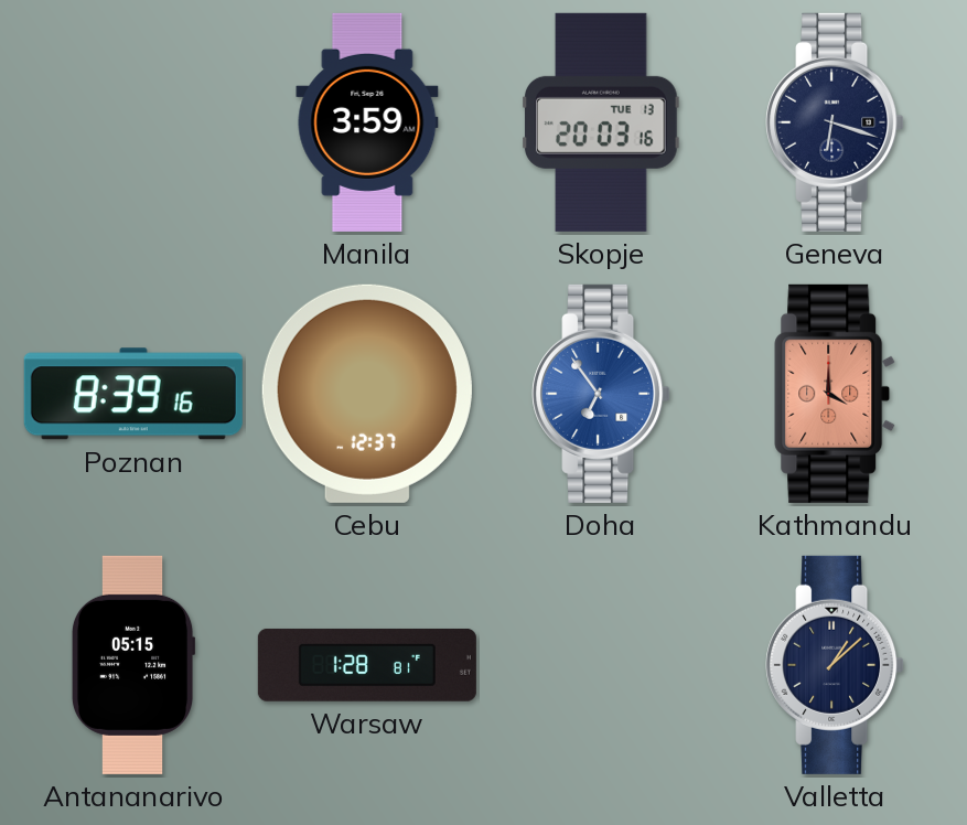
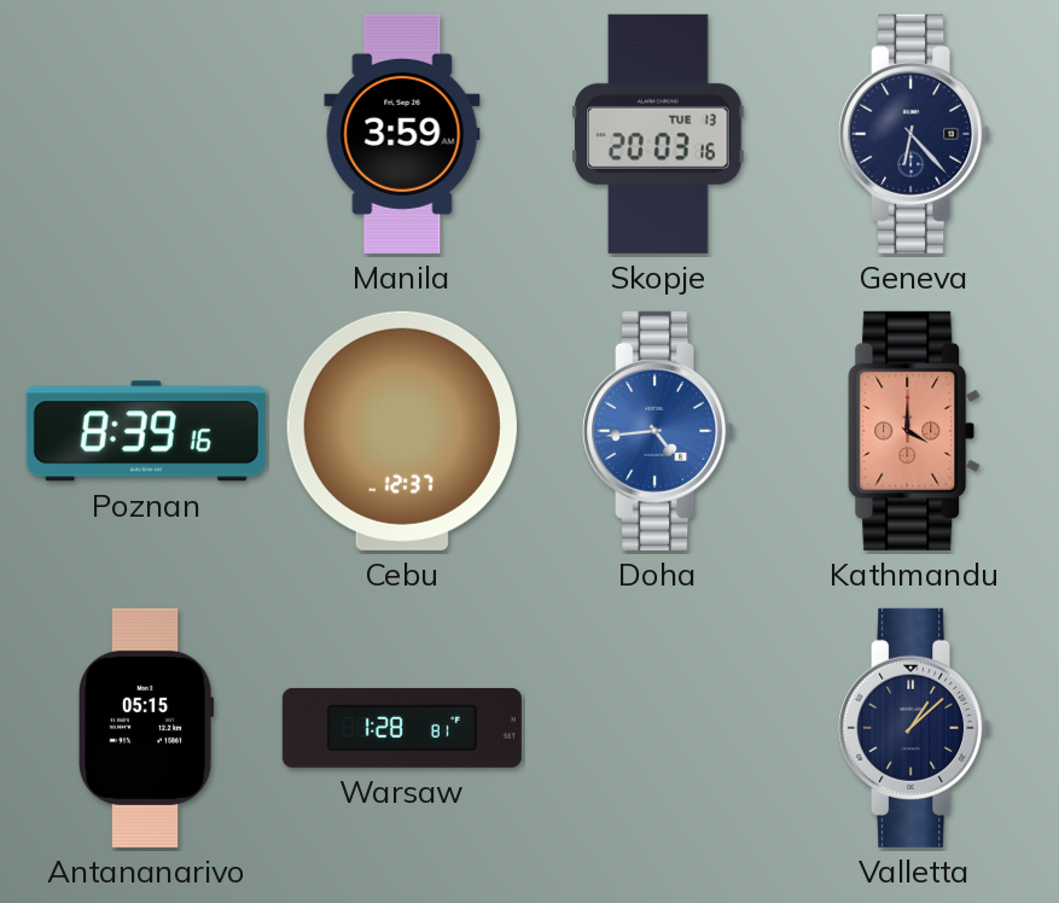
Geneva: 6:18 -> 6:23 (914, 134)
Doha: 6:54 -> 4:44 (658, 431)
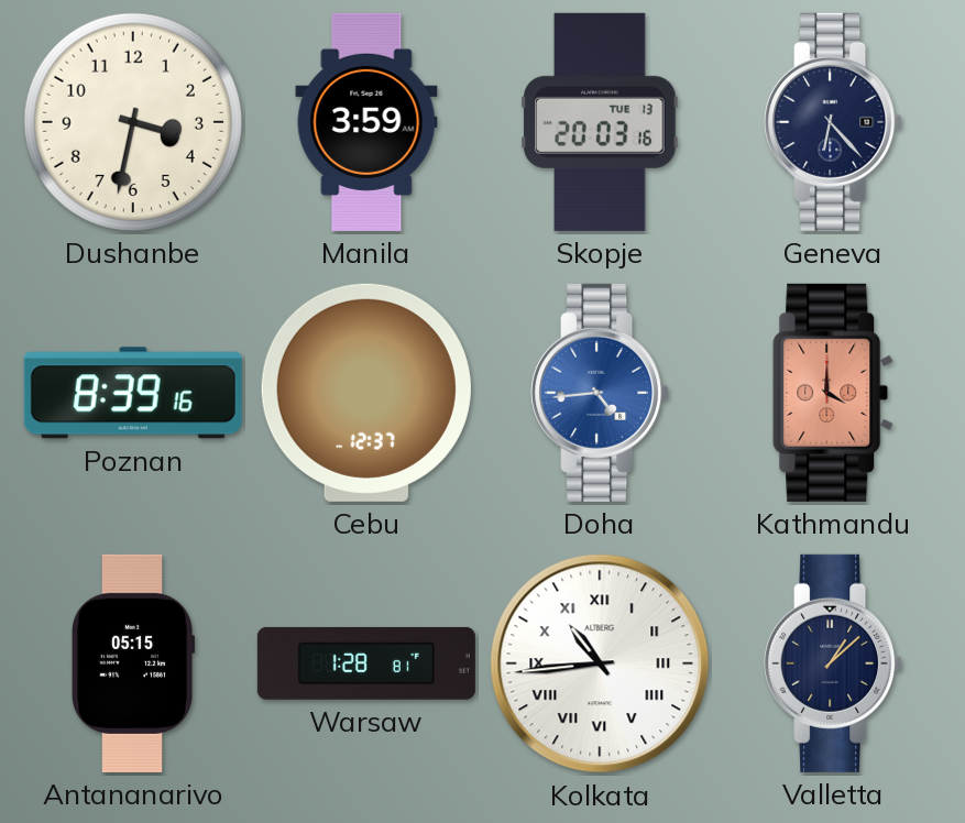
Dushanbe: none -> 3:32 (133, 122)
Kolkata: none -> 10:44 (600, 663)
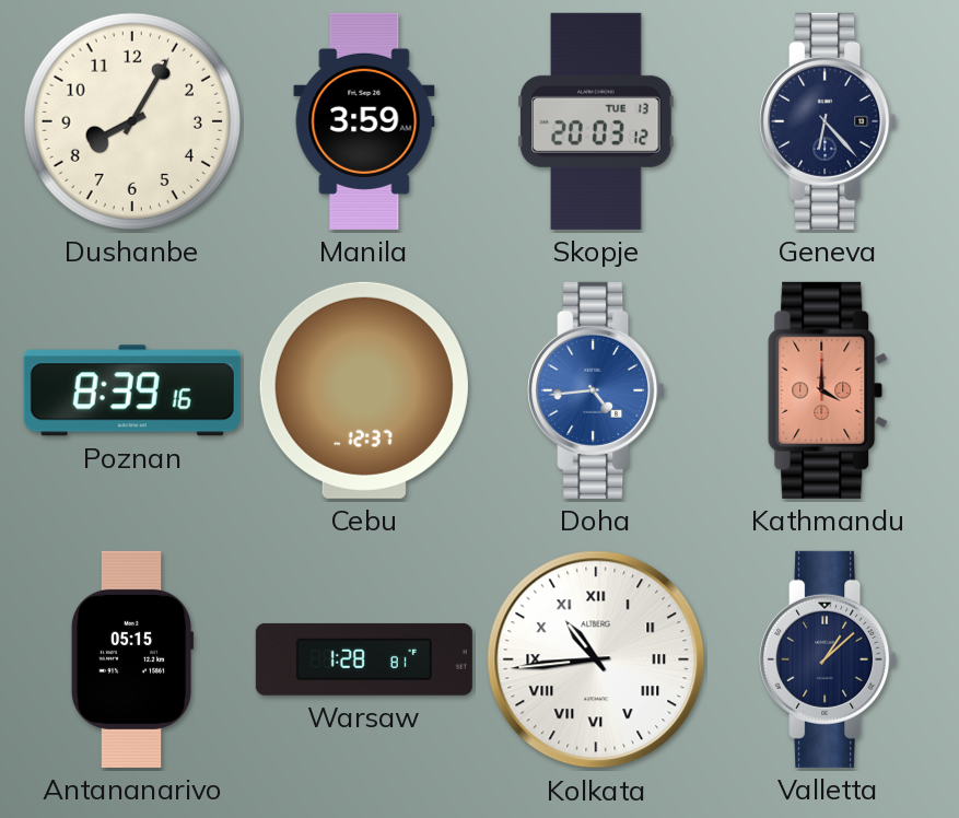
Dushanbe: 3:32 -> 8:05 (132, 121)
Skopje: 20:03:16 -> 20:03:12 (596, 121)
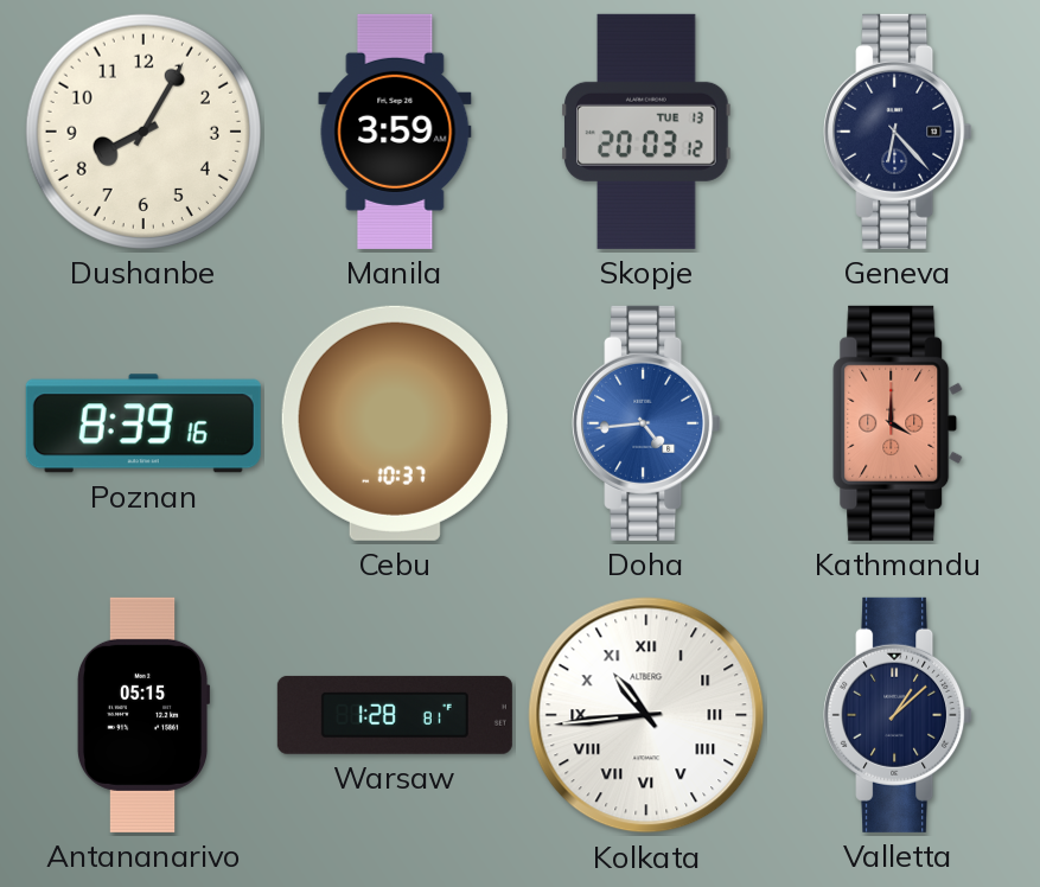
Cebu: 12:37 -> 10:37 (395, 423)
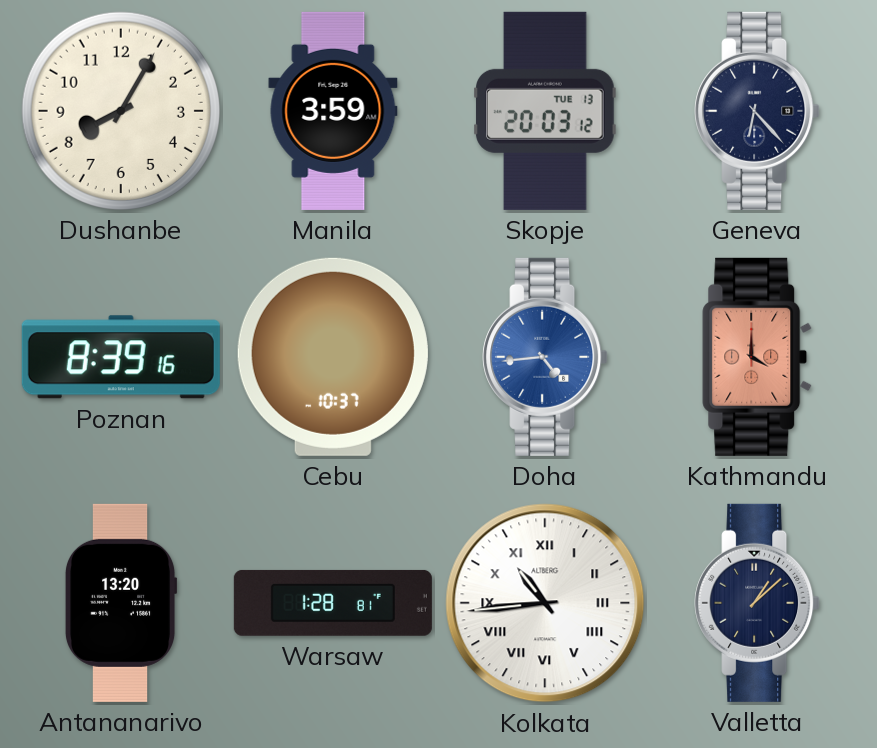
Antananarivo: 05:15 -> 13:20 (121, 603)
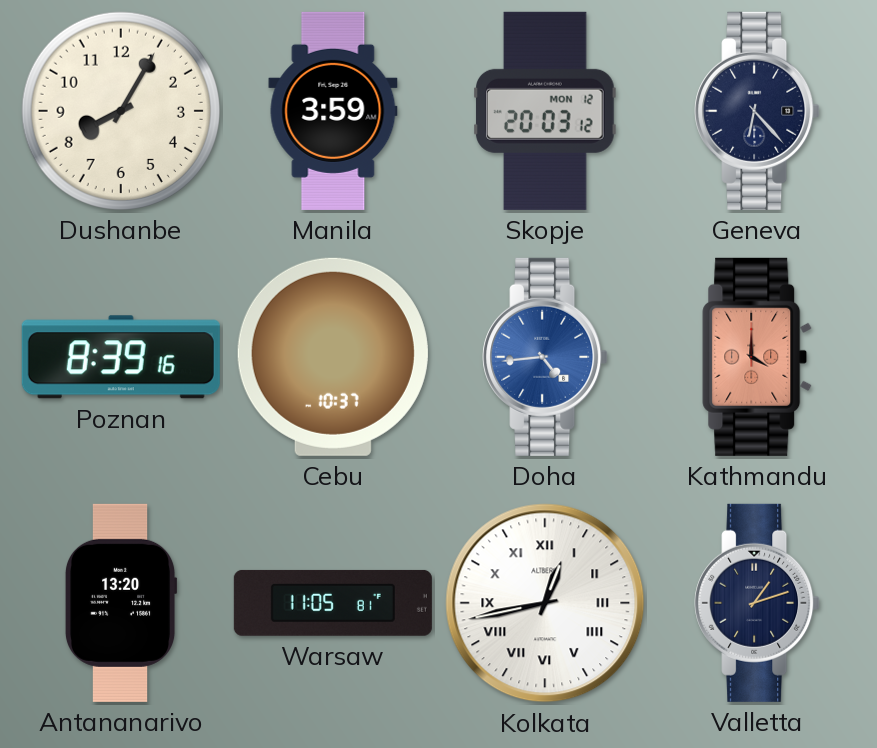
Skopje date: TUE 13 -> MON 12 (545, 111)
Warsaw: 1:28 -> 11:05 (333, 603)
Kolkata: 10:44 -> 12:43 (545, 603)
Valletta: 1:08 -> 1:12 (757, 603)
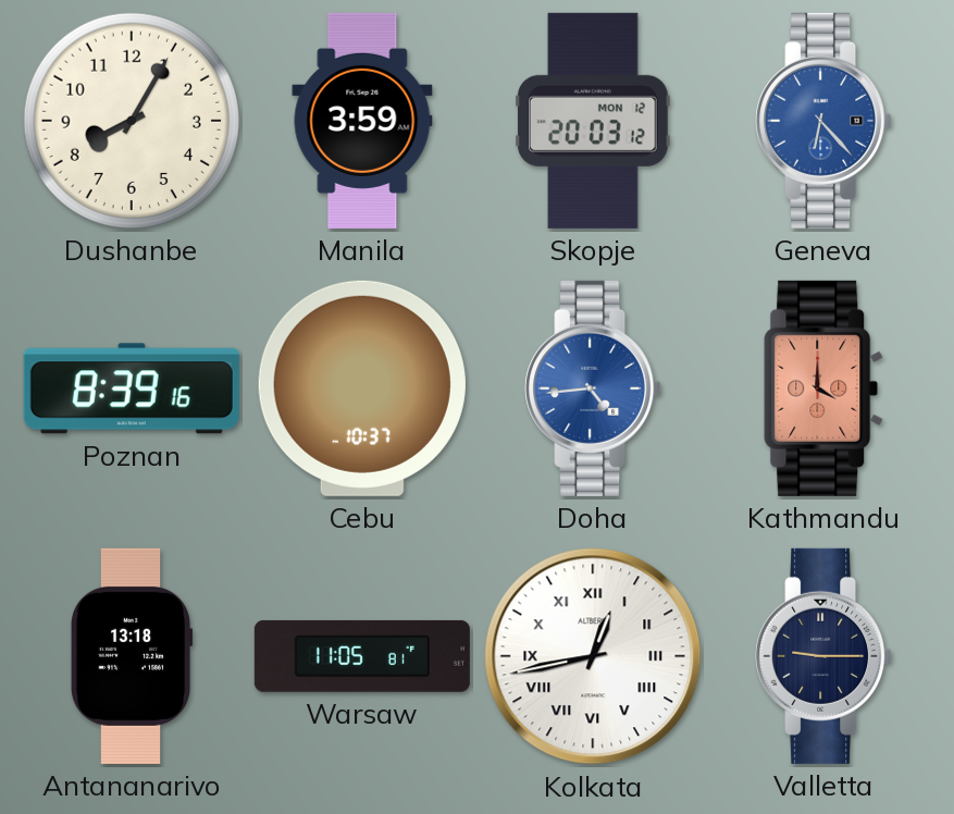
Geneva dial: navy -> blue (823, 121)
Antananarivo: 13:20 -> 13:18 (132, 656)
Valletta: 1:12 -> 9:15 (823, 656)
